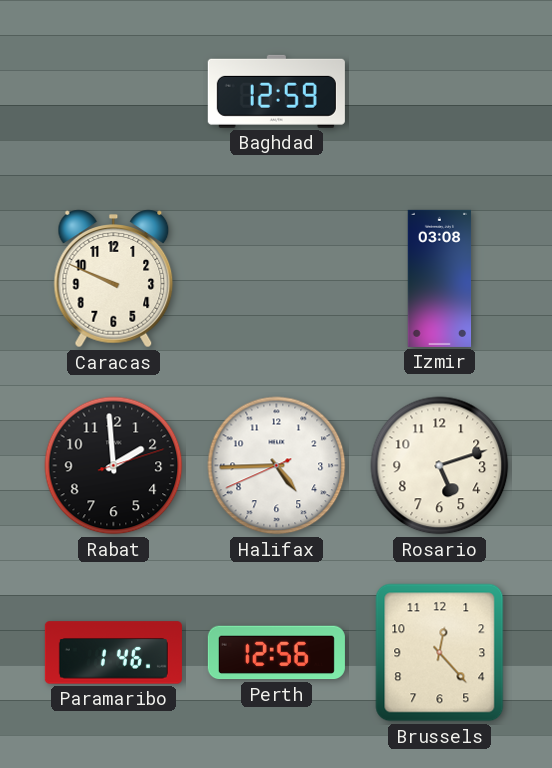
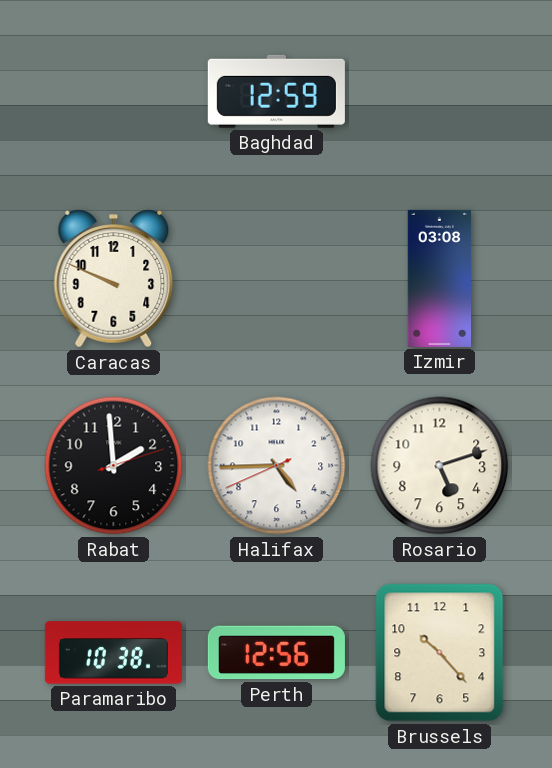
Paramaribo: 1:46 -> 10:38 (113, 653)
Brussels: 12:23 -> 10:23 (440, 653)
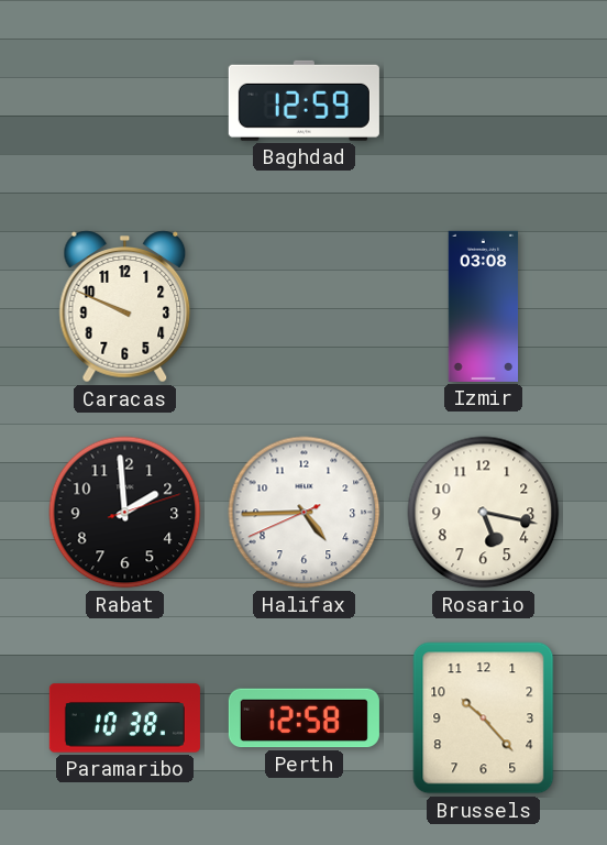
Rosario: 5:12 -> 5:17 (484, 513)
Perth: 12:56 -> 12:58 (304, 718)
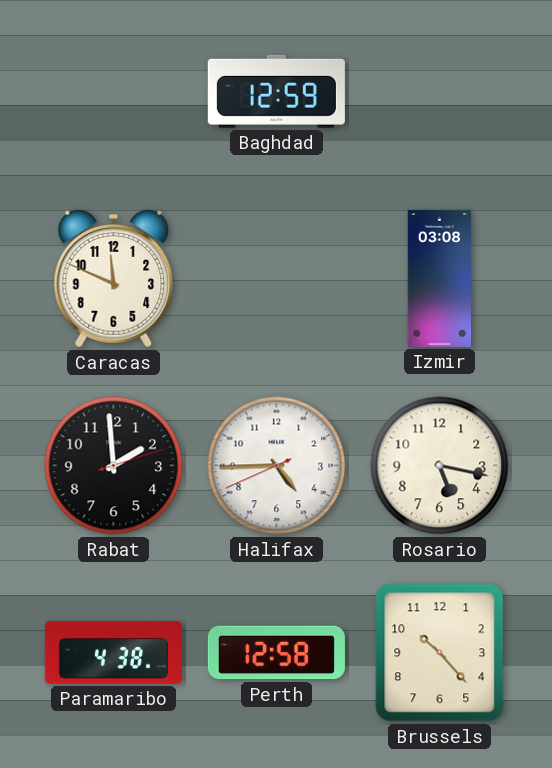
Caracas: 9:49 -> 11:49 (114, 279)
Paramaribo: 10:38 -> 4:38 (113, 653)
